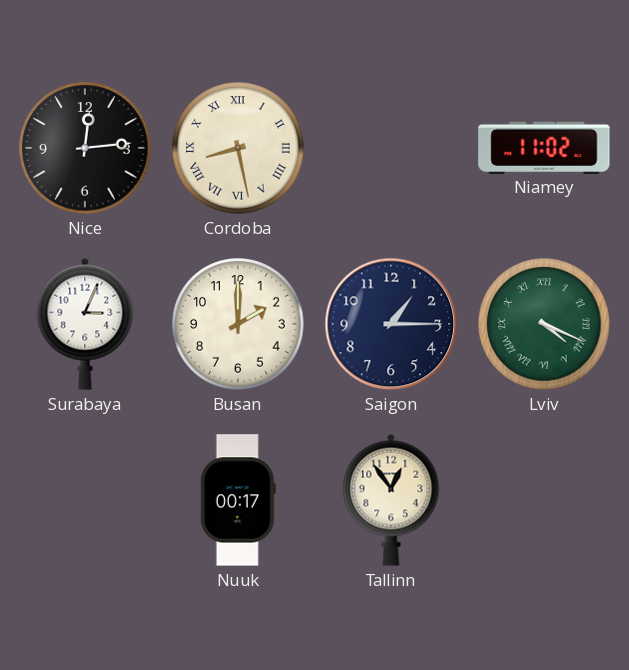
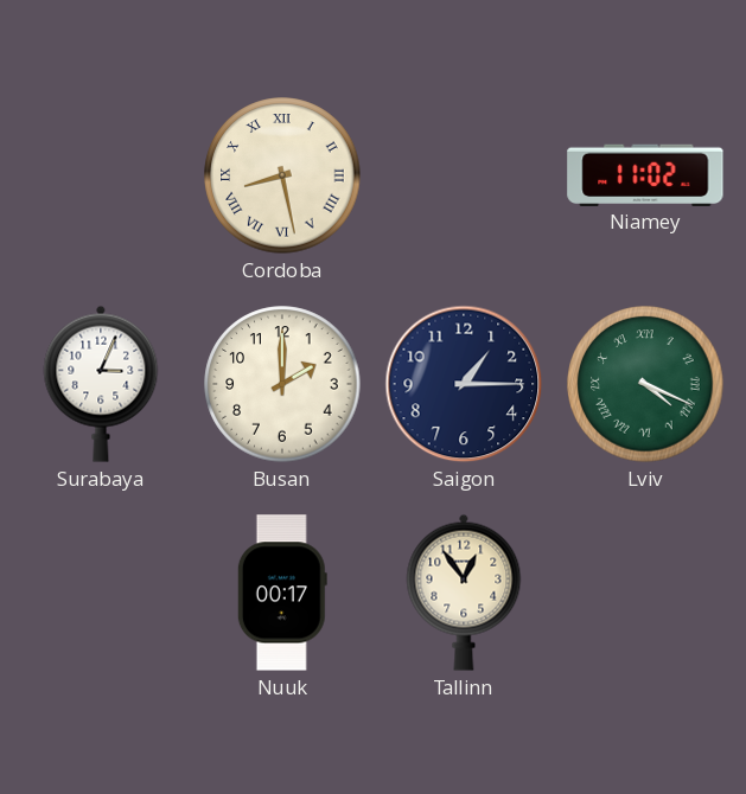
Nice: 12:14 -> none (85, 148)
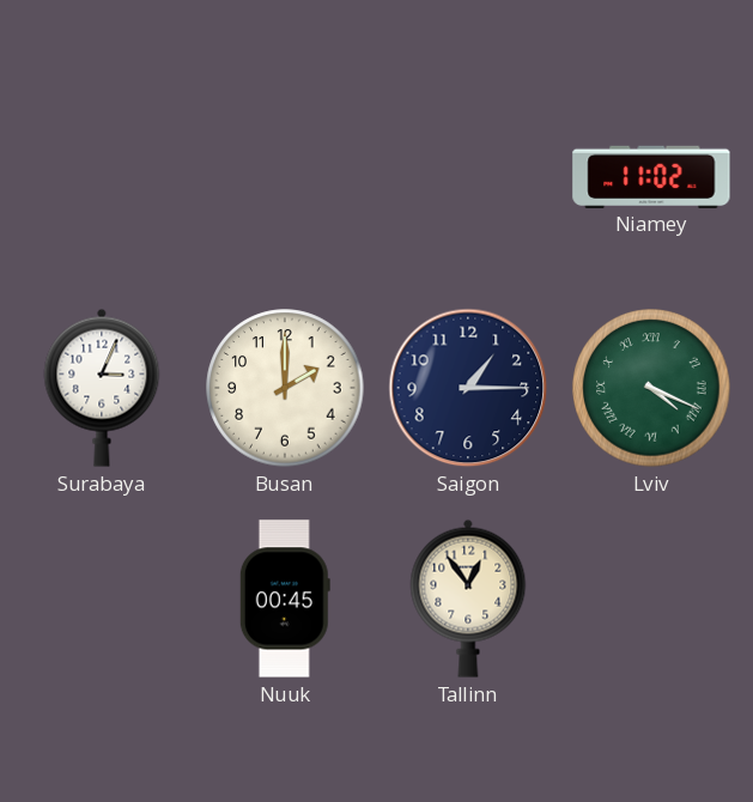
Cordoba: 8:28 -> none (282, 175)
Nuuk: 00:17 -> 00:45 (285, 599)
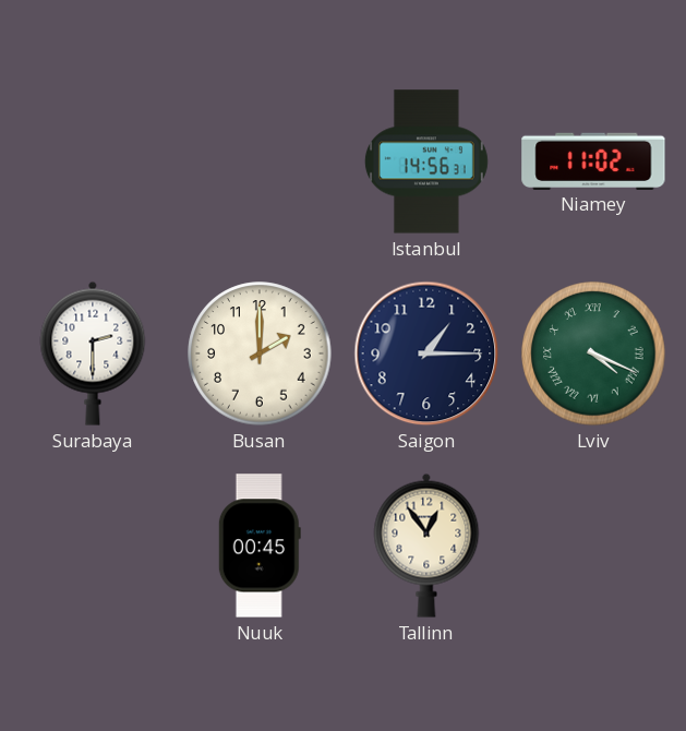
Istanbul: none -> 14:56 (426, 161)
Surabaya: 3:04 -> 2:30 (93, 353)
